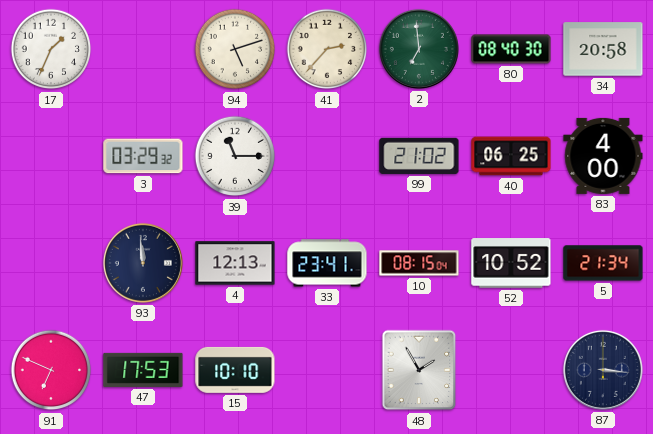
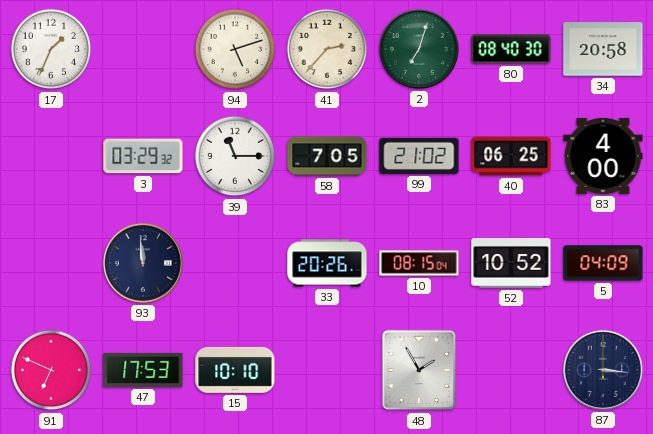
2: 6:59 -> 7:03 (419, 49)
58: none -> 7:05 (327, 156)
4: 12:13 -> none (235, 263)
33: 23:41 -> 20:26 (327, 263)
5: 21:34 -> 04:09 (603, 263)
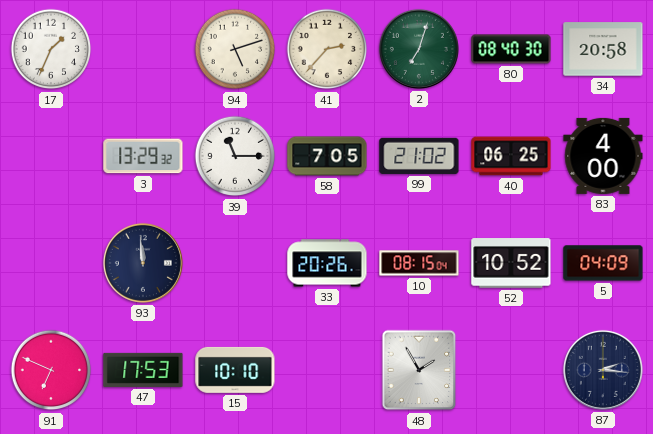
3: 03:29 -> 13:29 (143, 156)
87: 3:16 -> 2:16 (603, 370)
